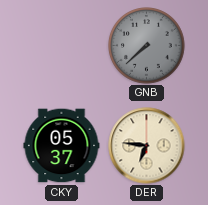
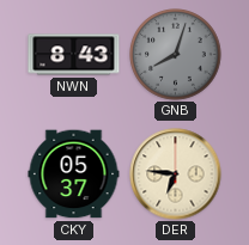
NWN: none -> 8:43 (74, 55)
GNB: 7:38 -> 8:03 (176, 55)
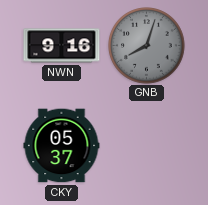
NWN: 8:43 -> 9:16 (62, 46)
DER: 6:46 -> none (176, 174)
